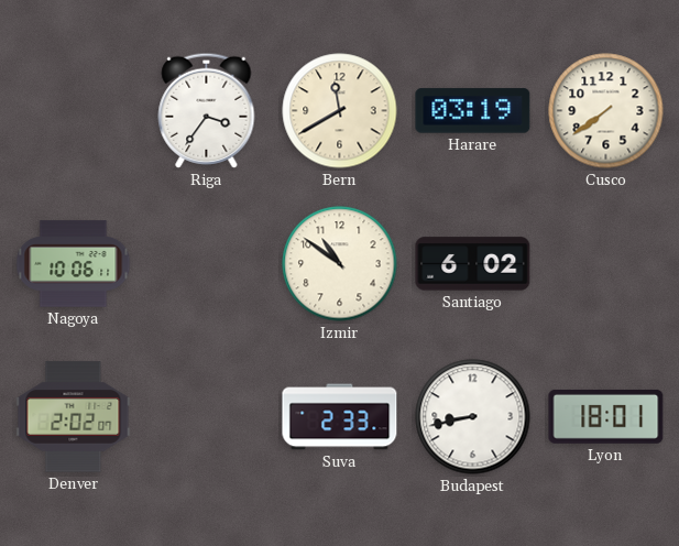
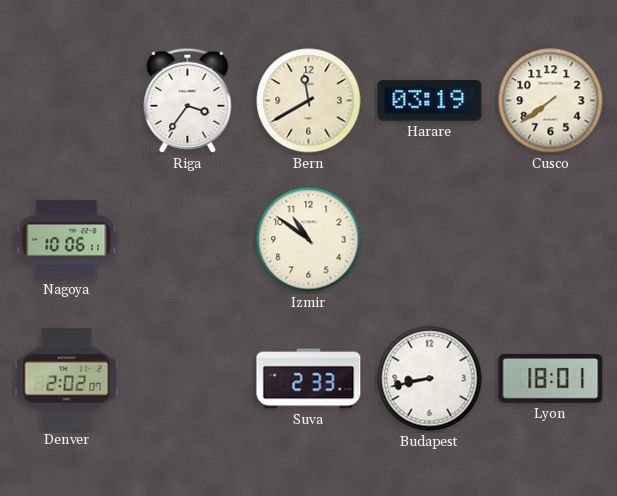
Santiago: 6:02 -> none (473, 264)
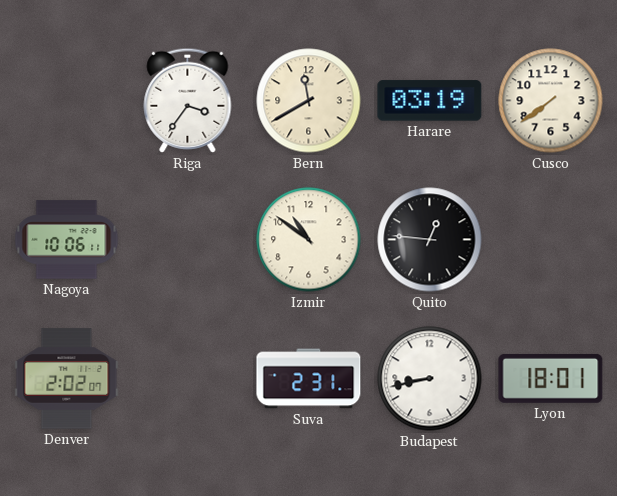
Quito: none -> 12:46 (430, 240)
Suva: 2:33 -> 2:31 (309, 379)
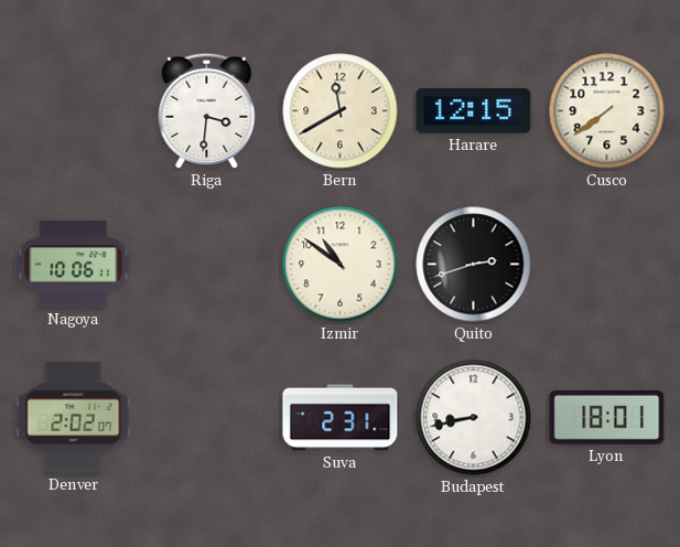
Riga: 3:36 -> 3:31 (207, 110)
Harare: 03:19 -> 12:15 (474, 111)
Quito: 12:46 -> 2:42 (474, 265)
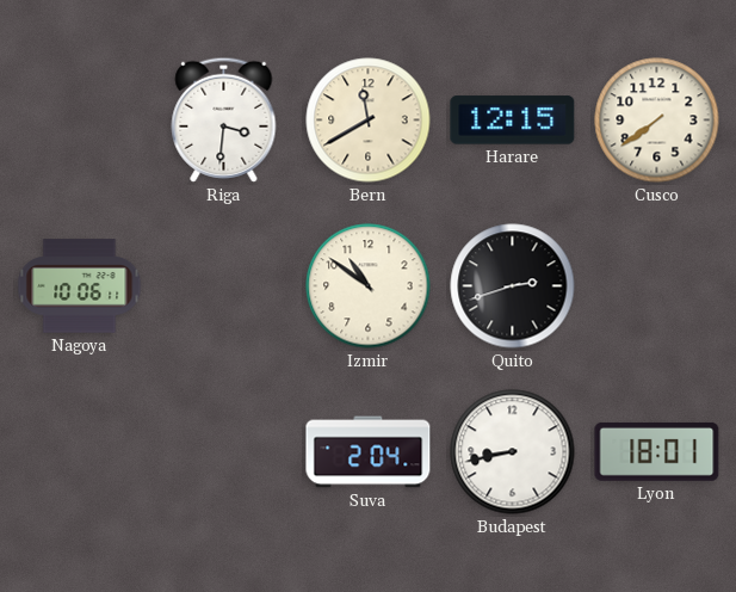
Denver: 2:02 -> none (74, 418)
Suva: 2:31 -> 2:04 (369, 452)
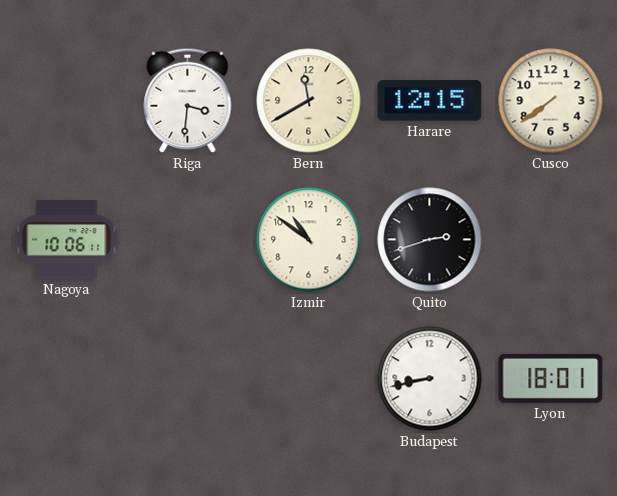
Suva: 2:04 -> none (369, 452)
